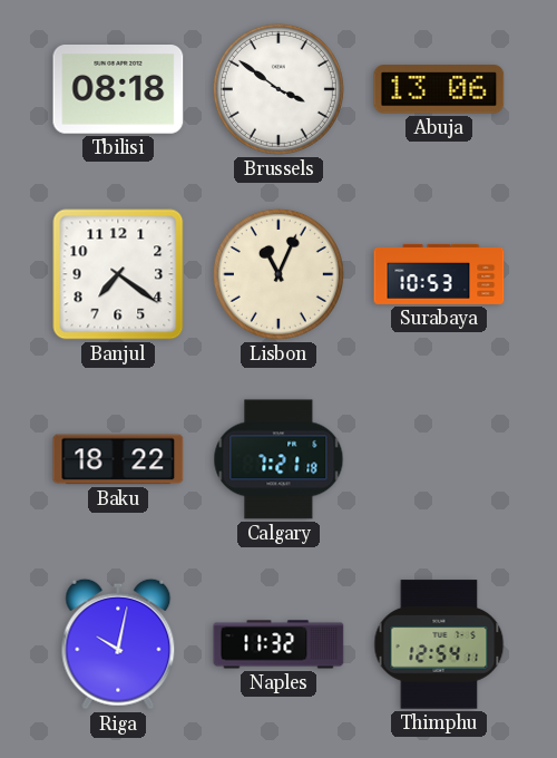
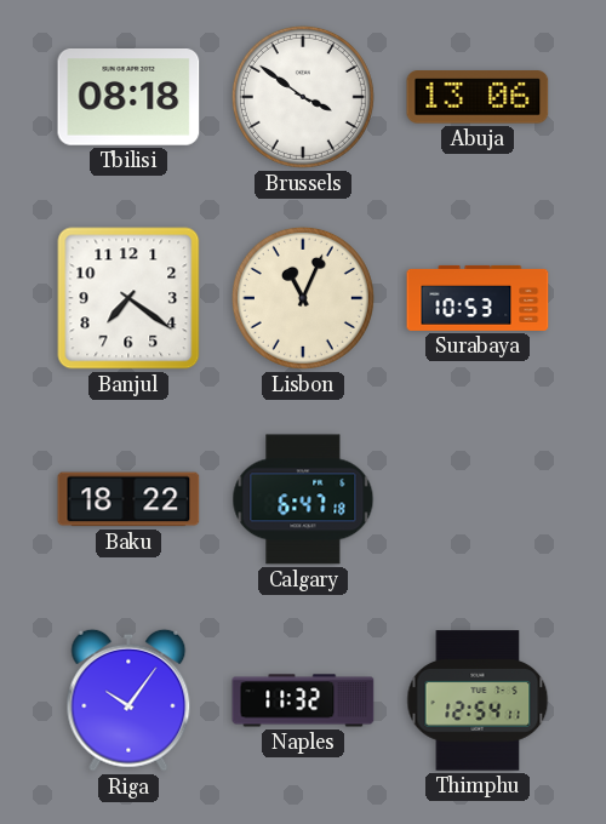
Calgary: 7:21 -> 6:47 (303, 499)
Riga: 10:02 -> 10:06 (128, 700)
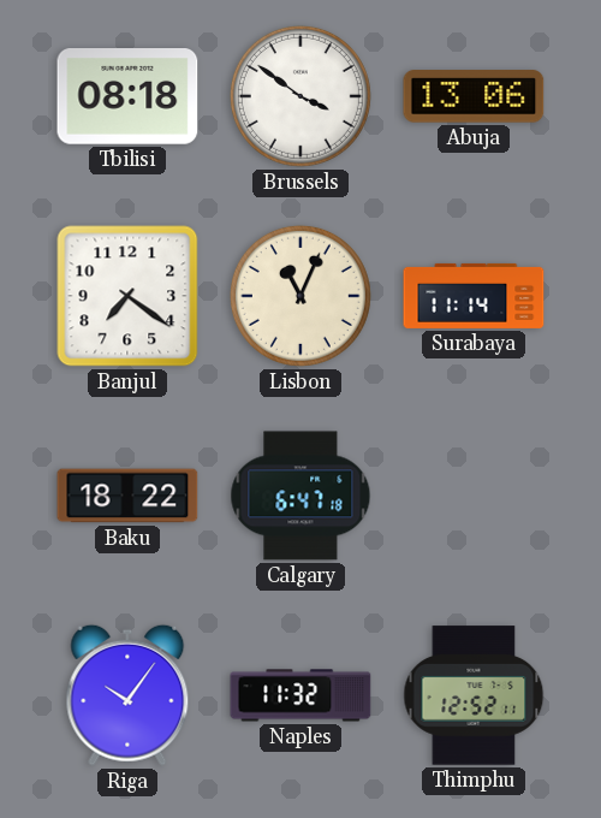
Surabaya: 10:53 -> 11:14 (474, 296)
Thimphu: 12:54 -> 12:52 (474, 695)
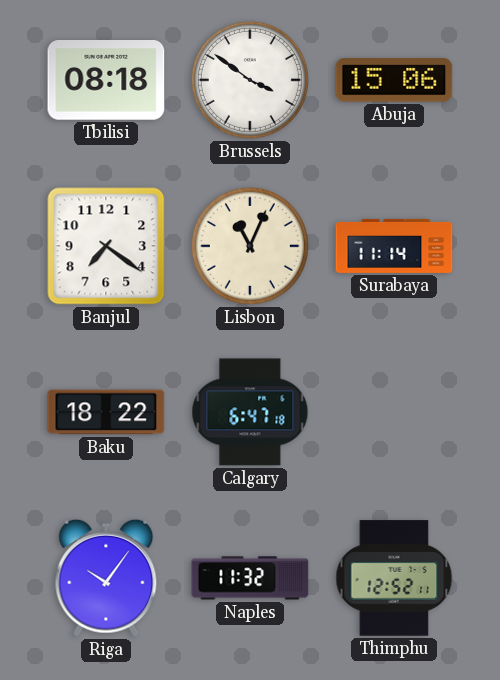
Abuja: 13:06 -> 15:06 (394, 80)
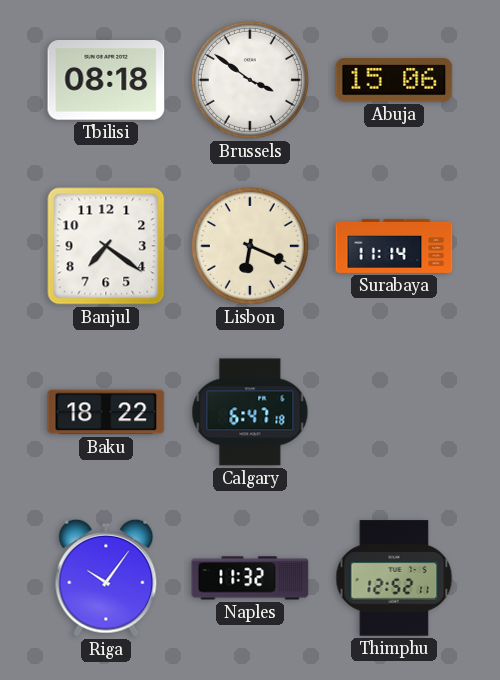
Lisbon: 11:04 -> 6:19 (250, 246)
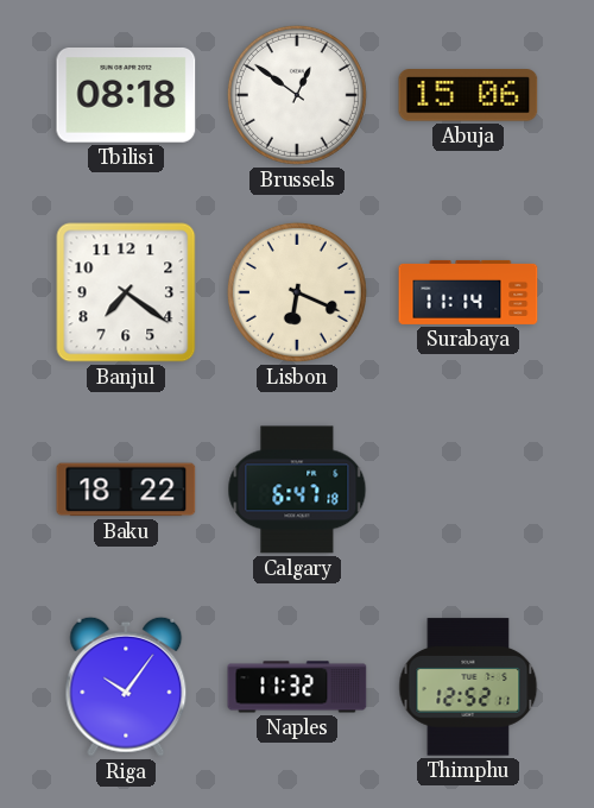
Brussels: 3:51 -> 12:51 (297, 95)
